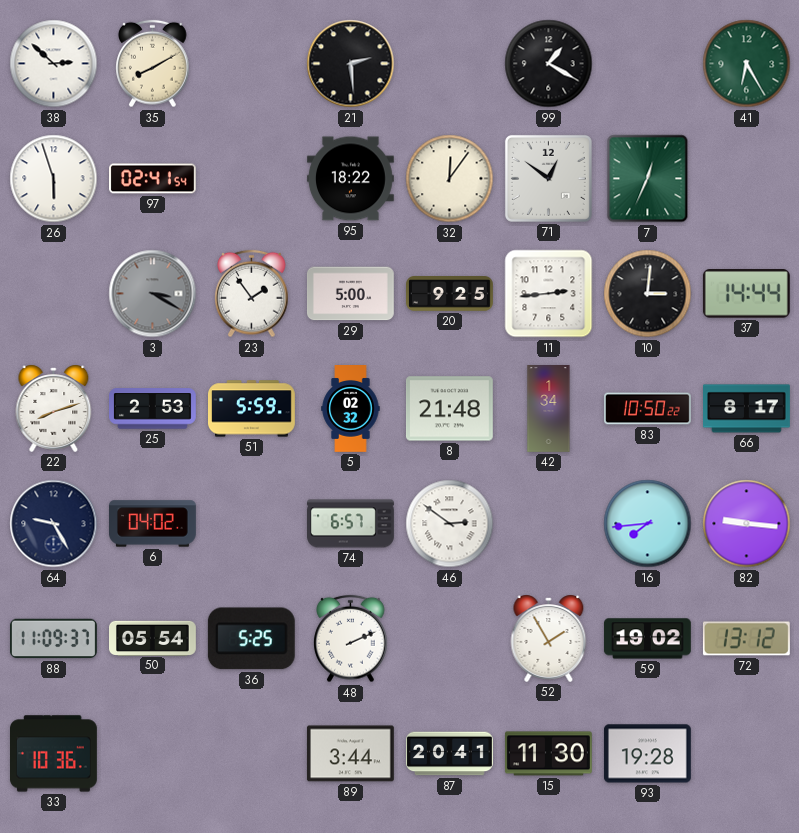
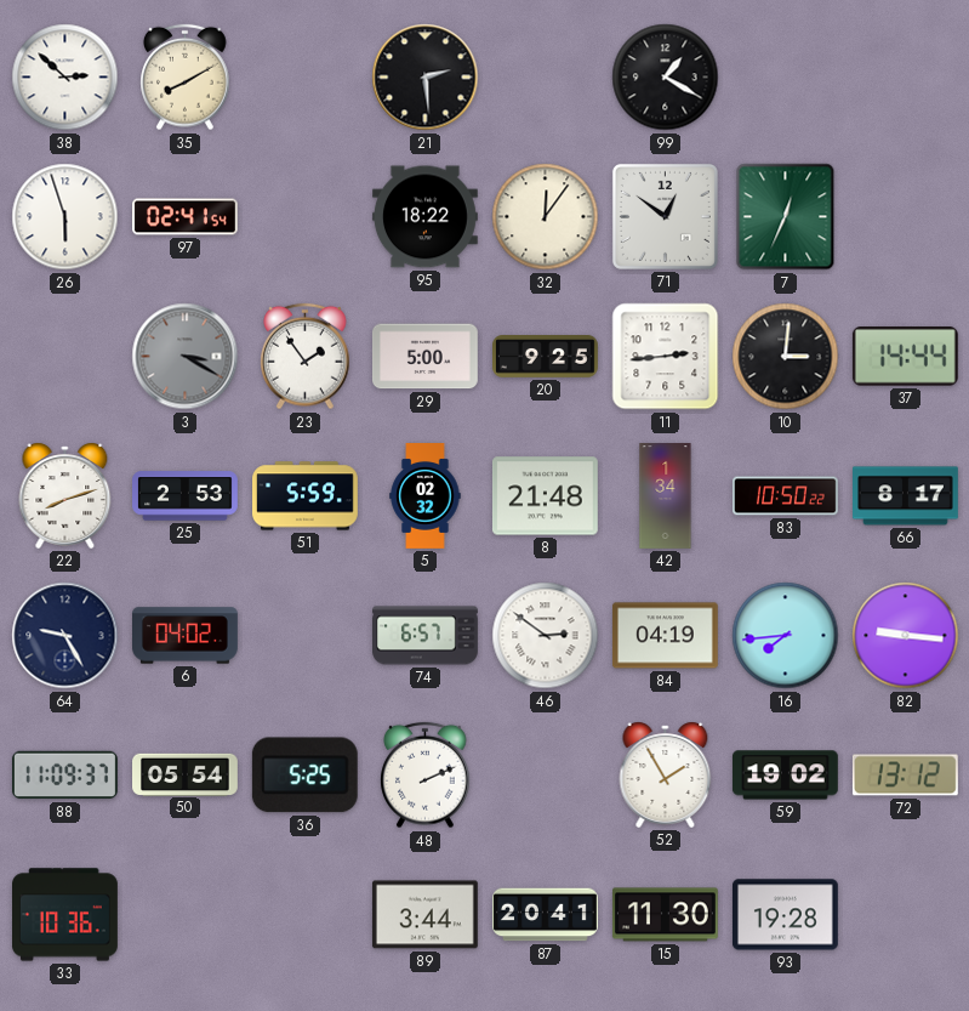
41: 6:25 -> none (747, 64)
84: none -> 04:19 (665, 636)
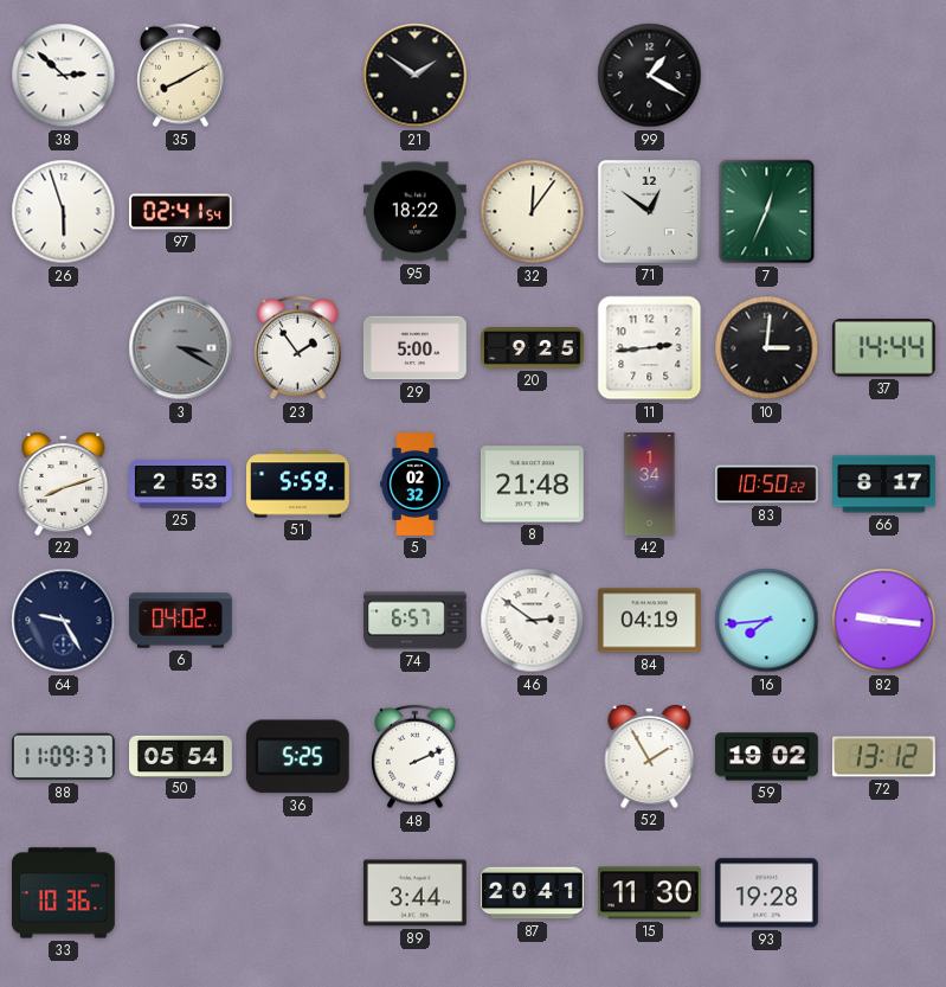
21: 2:29 -> 1:51 (416, 76)
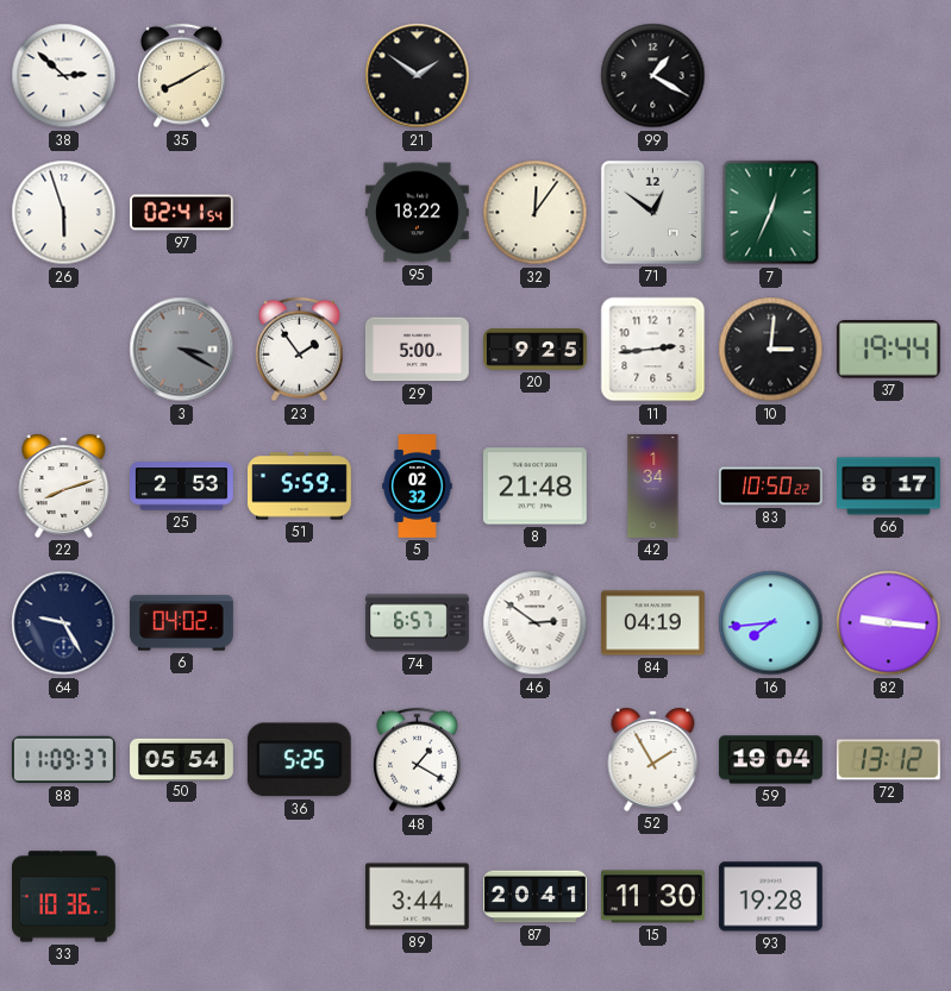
37: 14:44 -> 19:44 (888, 350)
48: 2:11 -> 1:20 (418, 760)
59: 19:02 -> 19:04 (770, 760)
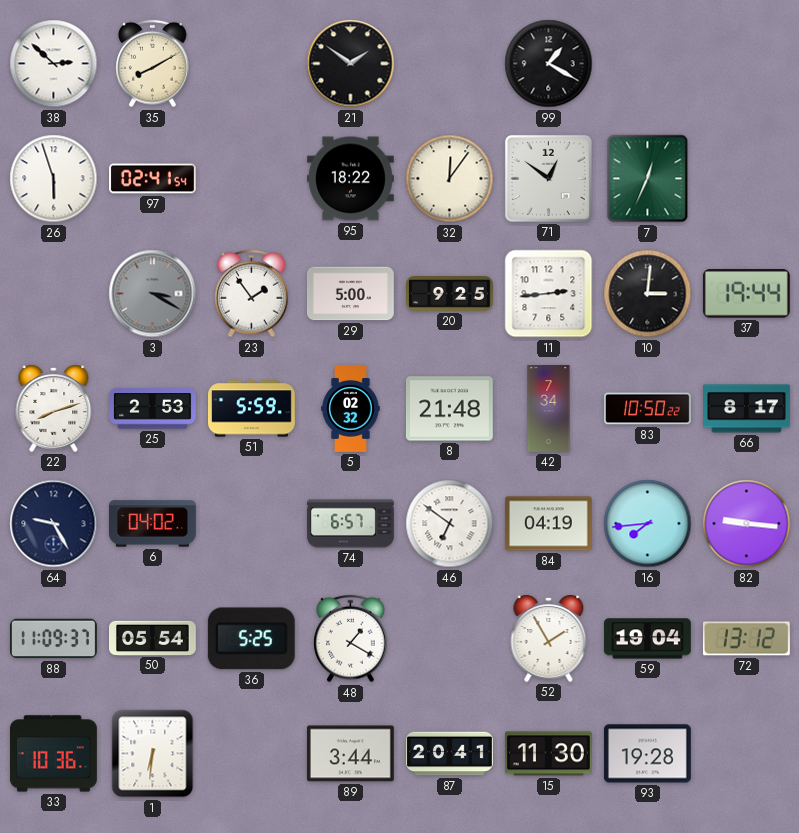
42: 1:34 -> 7:34 (549, 409)
46: 2:51 -> 6:51 (450, 524)
1: none -> 6:31 (153, 754)
